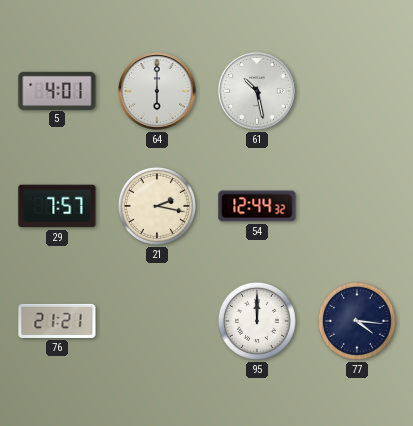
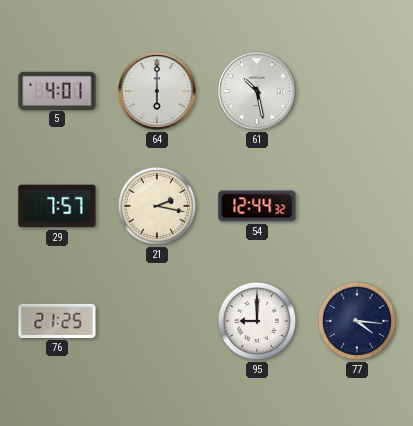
76: 21:21 -> 21:25 (57, 321)
95: 12:00 -> 9:00 (257, 321)
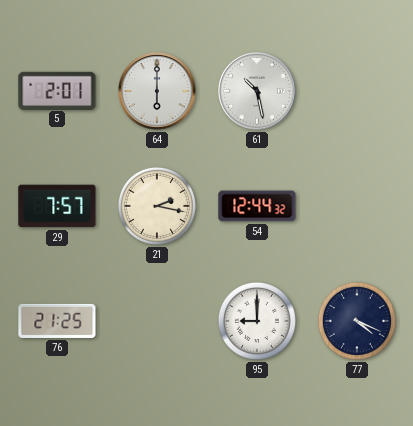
5: 4:01 -> 2:01 (57, 90)
77: 4:16 -> 4:19 (357, 321)
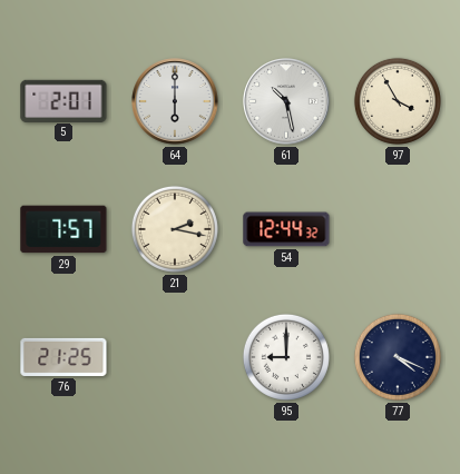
97: none -> 3:55 (398, 101)
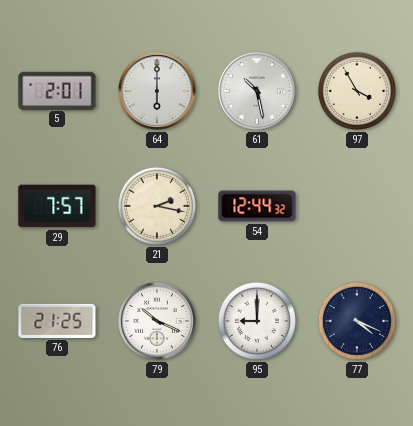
79: none -> 10:19 (157, 321)
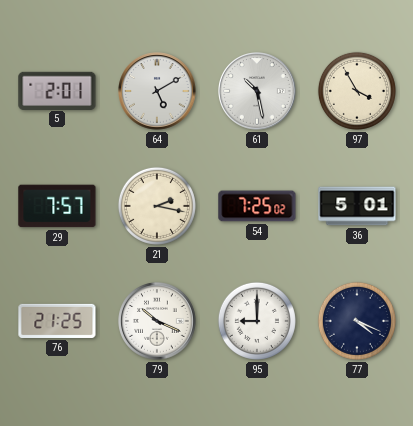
64: 6:00 -> 5:10 (157, 91)
54: 12:44 -> 7:25 (257, 206)
36: none -> 5:01 (357, 206)
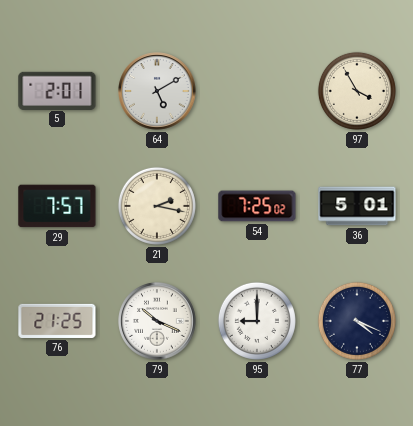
61: 10:28 -> none (257, 91)
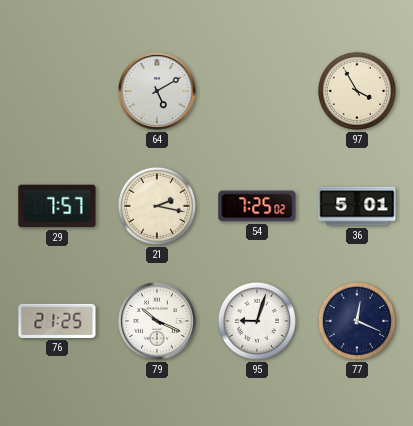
5: 2:01 -> none (57, 90)
95: 9:00 -> 9:03 (257, 321)
77: 4:19 -> 12:19 (357, 321)
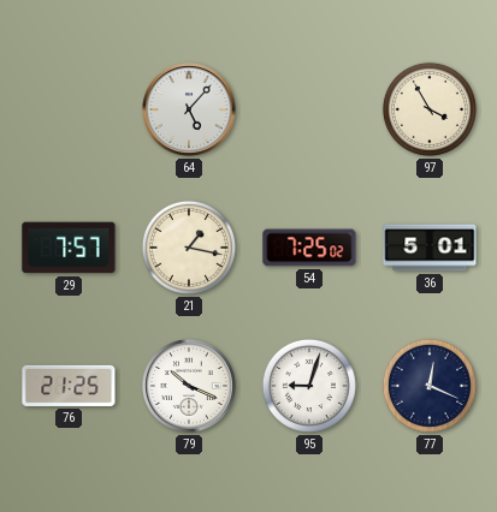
64: 5:10 -> 5:07 (189, 109)
21: 2:17 -> 1:17 (189, 248)
